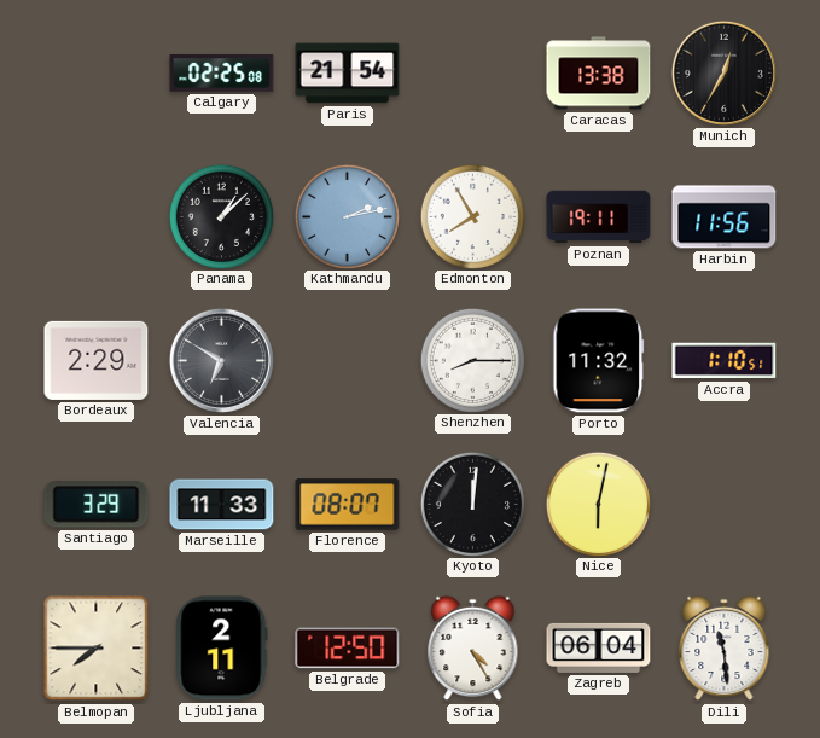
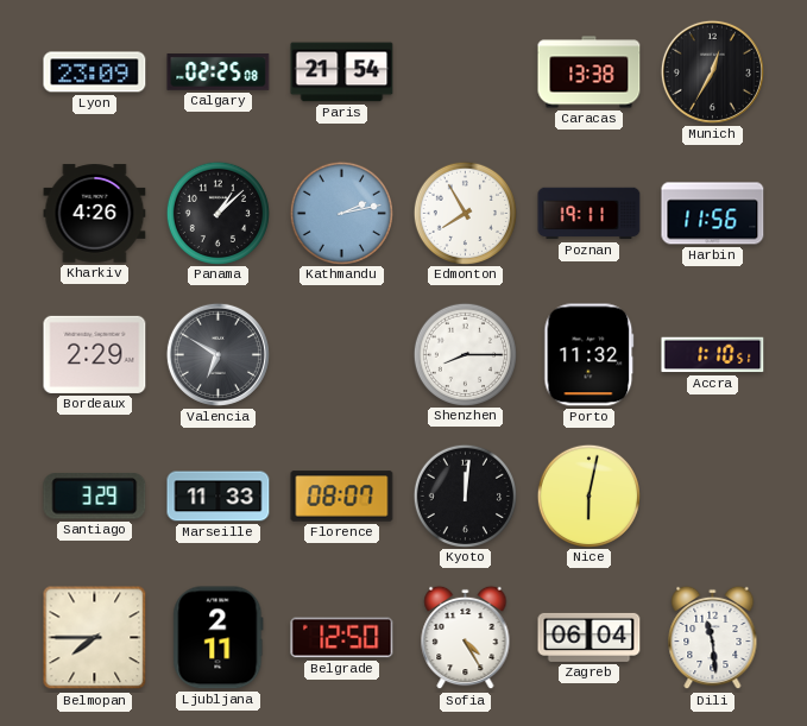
Lyon: none -> 23:09 (95, 72)
Kharkiv: none -> 4:26 (95, 214)
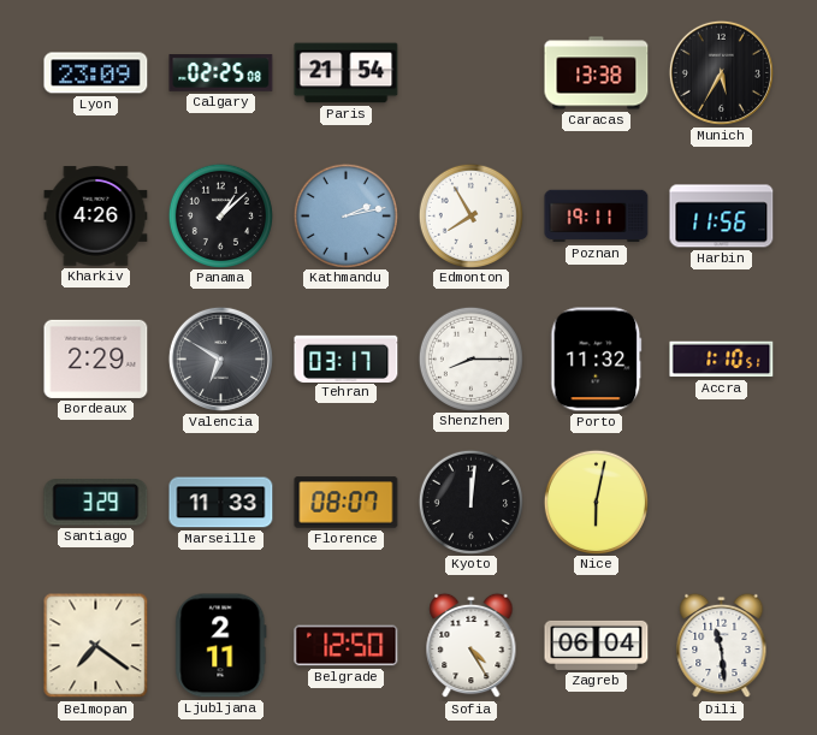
Munich: 12:35 -> 5:35 (721, 72)
Tehran: none -> 03:17 (347, 358)
Belmopan: 7:45 -> 7:21 (96, 646)
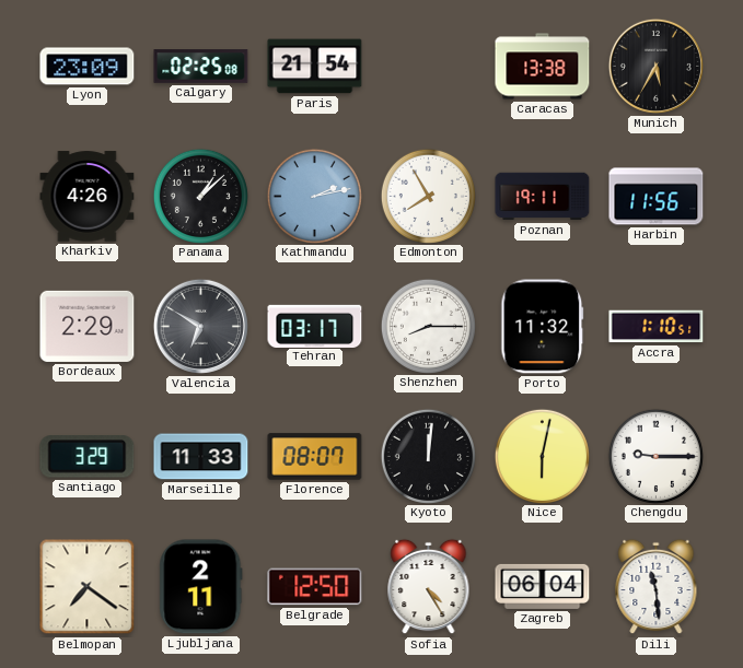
Chengdu: none -> 9:15 (655, 456)
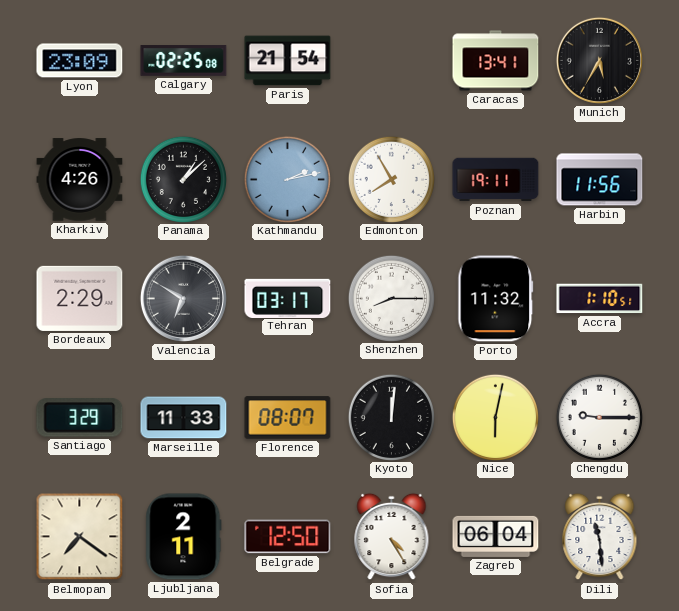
Caracas: 13:38 -> 13:41 (496, 61)
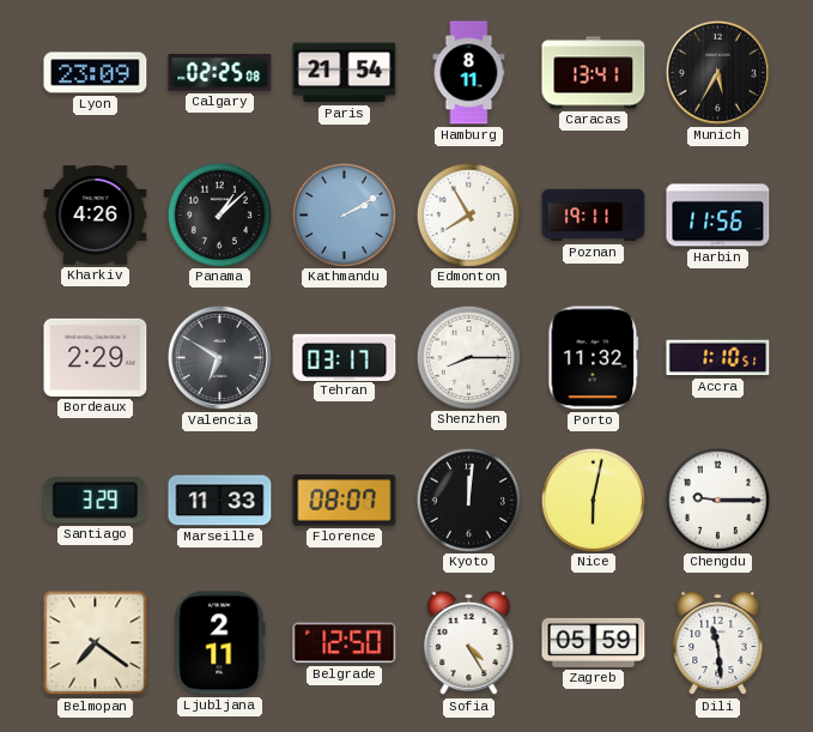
Hamburg: none -> 8:11 (469, 73)
Kathmandu: 2:13 -> 2:10 (344, 214)
Zagreb: 06:04 -> 05:59 (594, 642)
